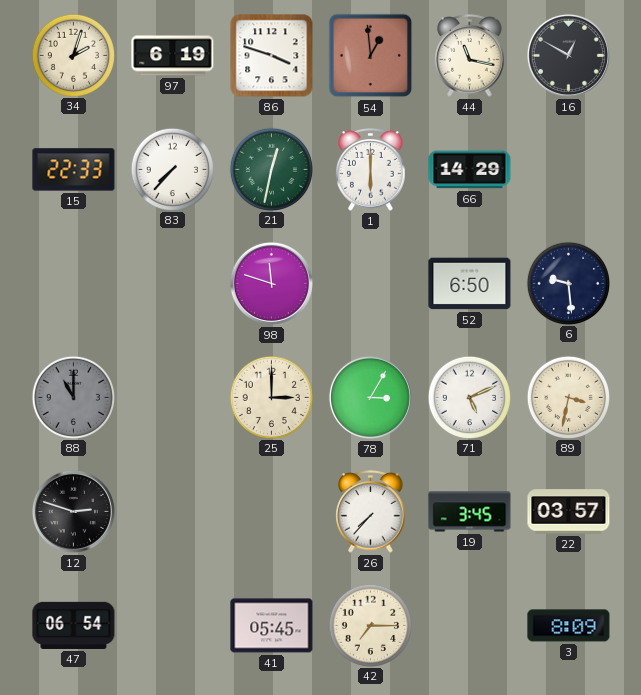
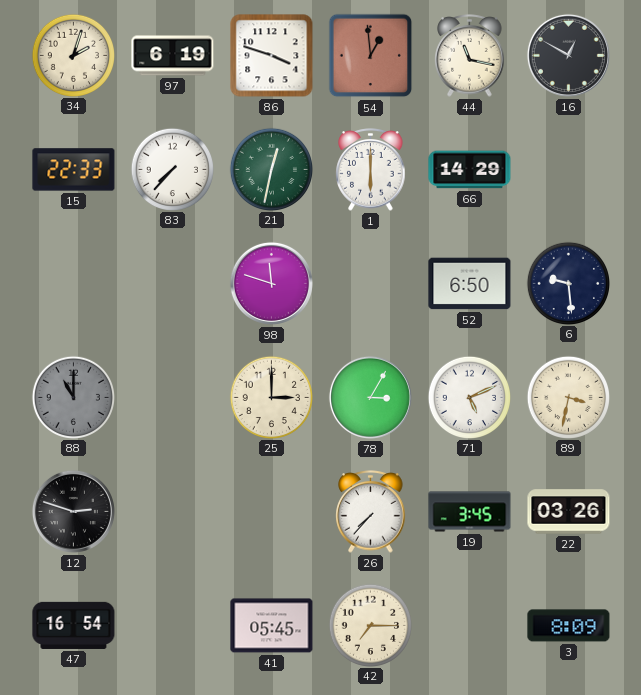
22: 03:57 -> 03:26 (569, 512)
47: 06:54 -> 16:54 (74, 625)
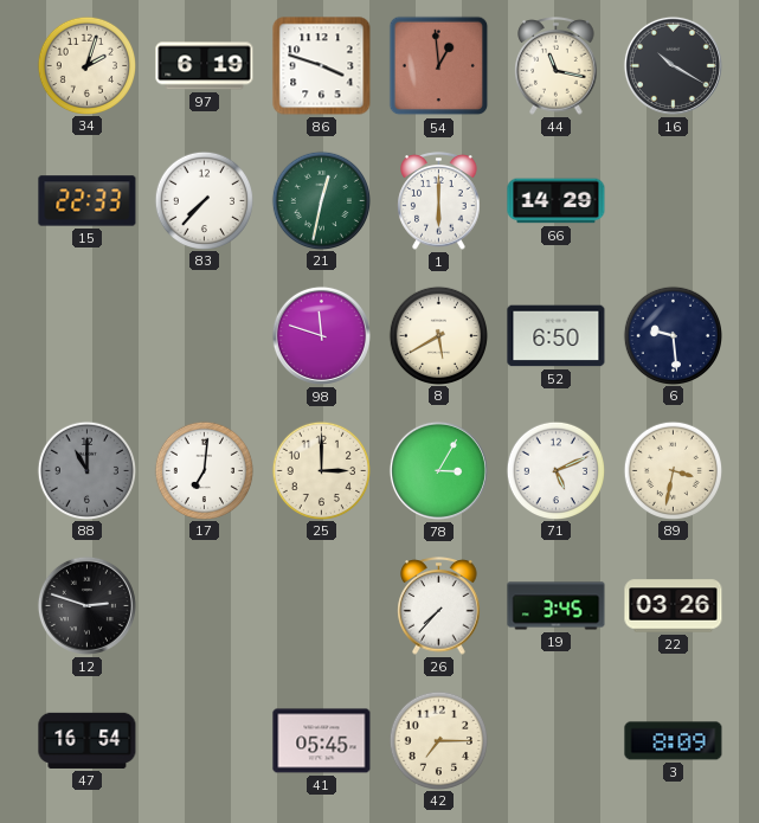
16: 12:50 -> 10:20 (673, 65)
8: none -> 5:40 (438, 335)
17: none -> 7:01 (204, 470)
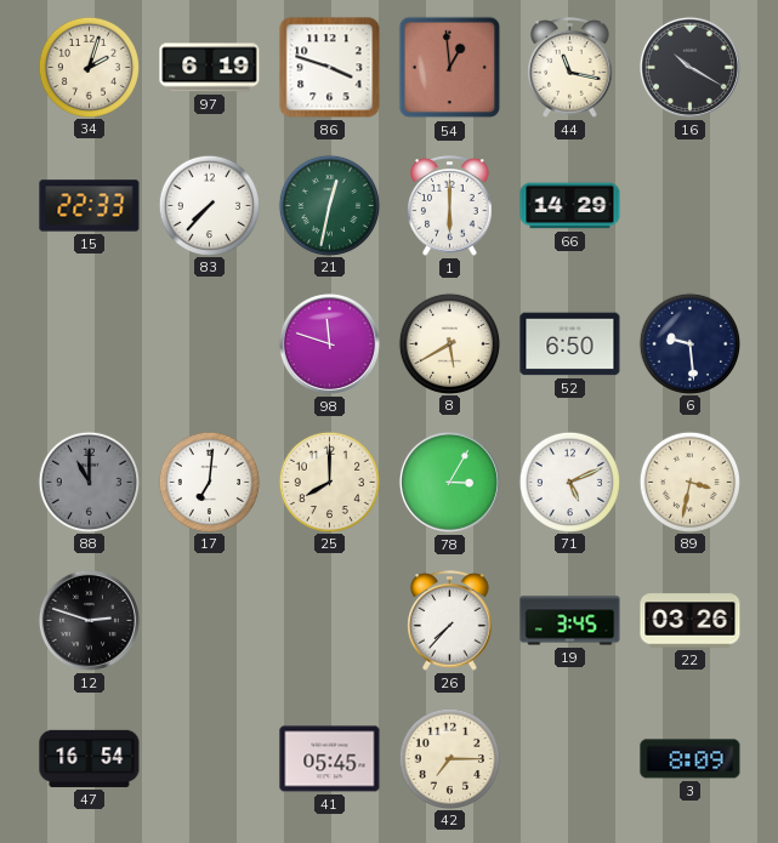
25: 3:00 -> 8:00 (329, 482)
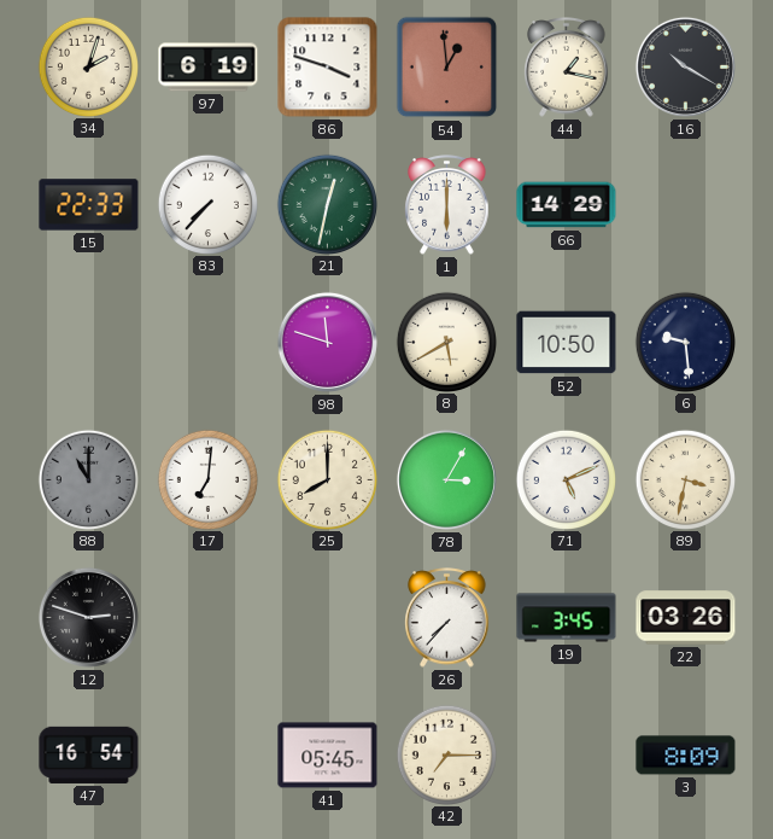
44: 11:17 -> 1:17 (567, 68)
52: 6:50 -> 10:50 (567, 343)
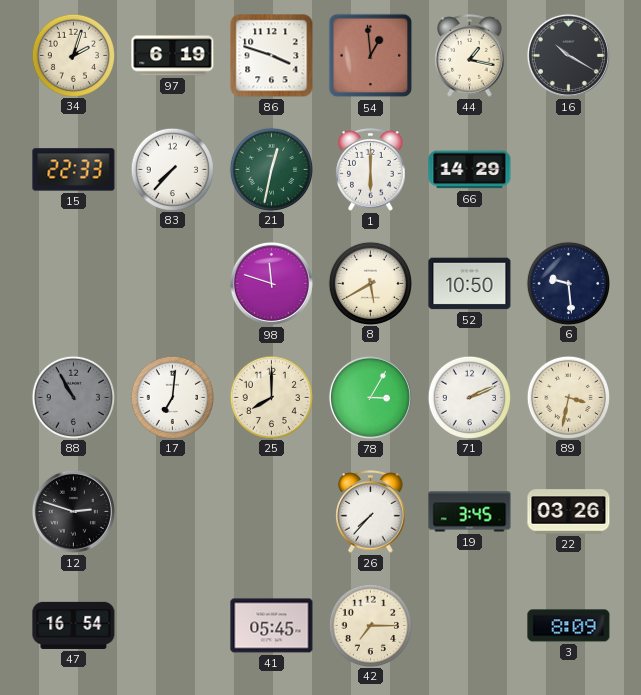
88: 11:00 -> 10:55 (73, 397)
71: 5:11 -> 2:11 (469, 397)
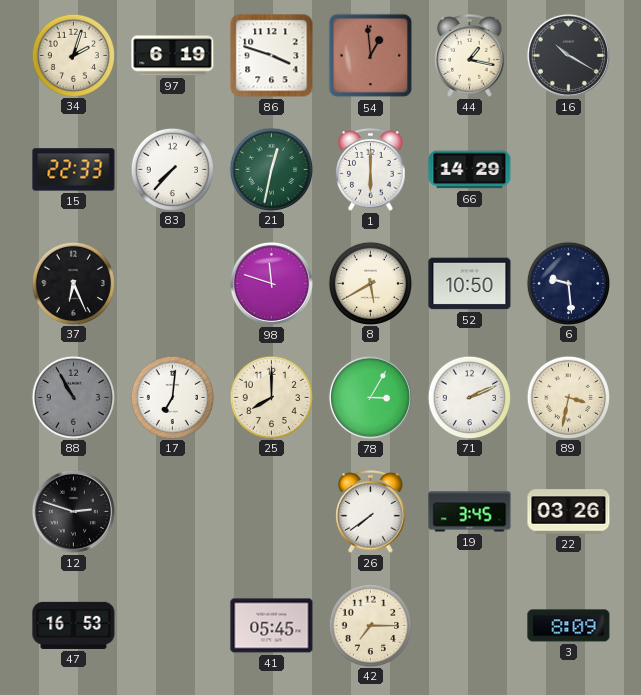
37: none -> 6:26 (73, 283)
26: 7:37 -> 7:39 (371, 512)
47: 16:54 -> 16:53 (74, 625)
